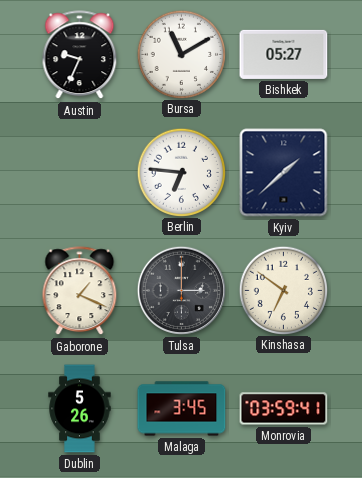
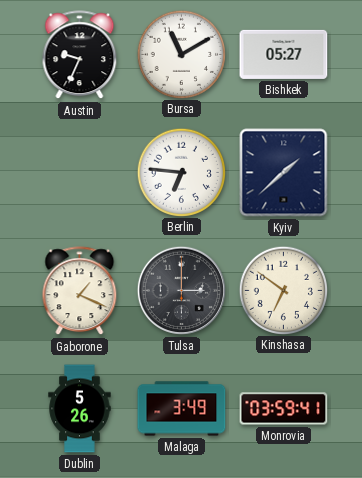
Malaga: 3:45 -> 3:49 (182, 409)
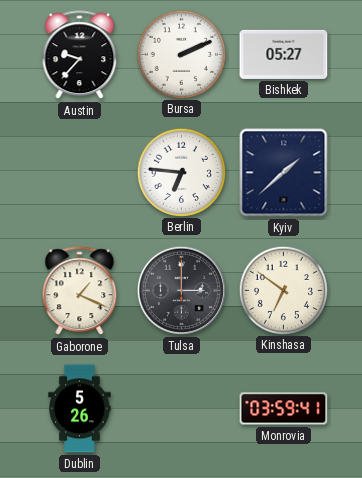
Austin: 9:34 -> 9:37 (80, 55)
Bursa: 11:10 -> 2:11 (181, 54)
Malaga: 3:49 -> none (182, 409)
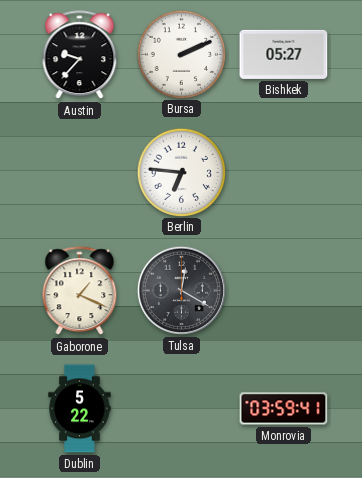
Kyiv: 1:38 -> none (284, 173)
Tulsa: 3:00 -> 12:20 (181, 290)
Kinshasa: 6:51 -> none (283, 290)
Dublin: 5:26 -> 5:22 (80, 409)
